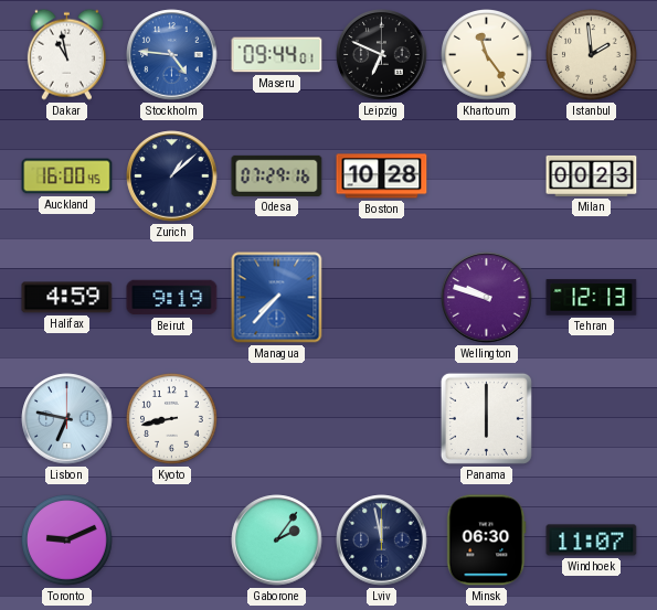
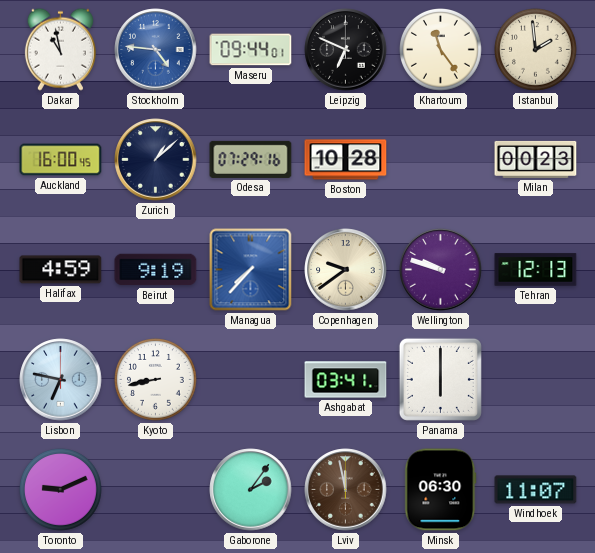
Copenhagen: none -> 9:39 (346, 270)
Ashgabat: none -> 03:41 (346, 380)
Lviv dial: navy -> brown (346, 490)
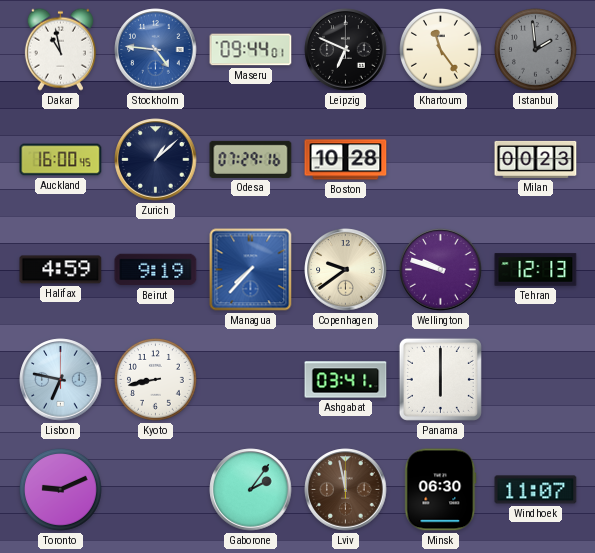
Istanbul dial: cream -> grey (536, 50)
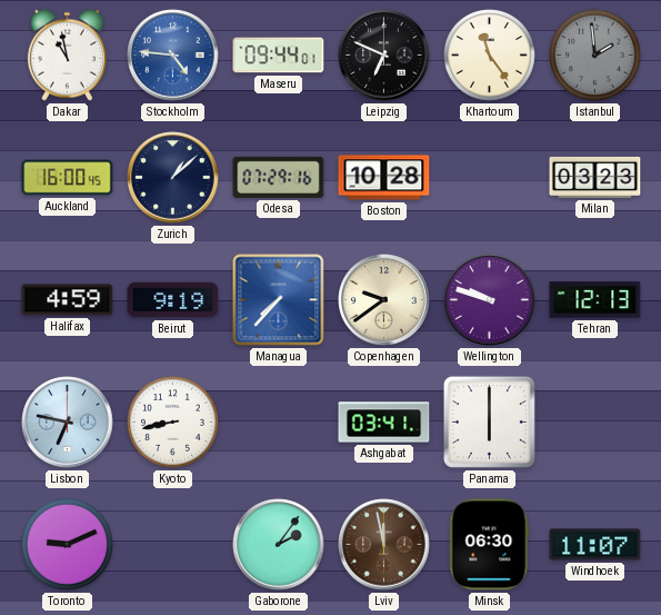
Milan: 00:23 -> 03:23 (595, 177)
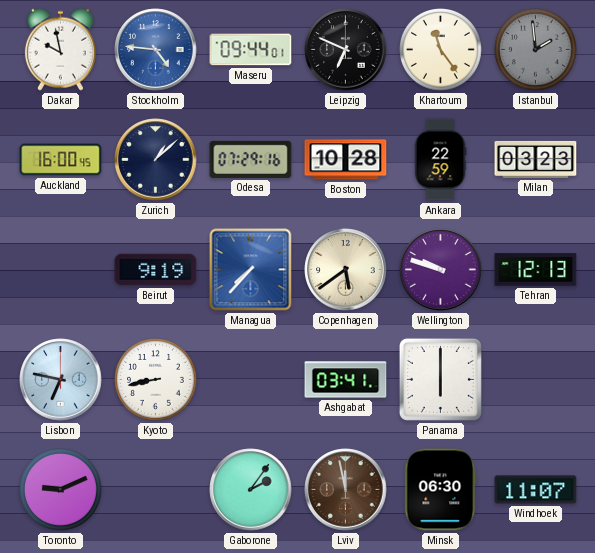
Dakar: 10:58 -> 9:58 (60, 49)
Ankara: none -> 22:59 (440, 160)
Halifax: 4:59 -> none (68, 300)
Copenhagen: 9:39 -> 5:39 (346, 270)
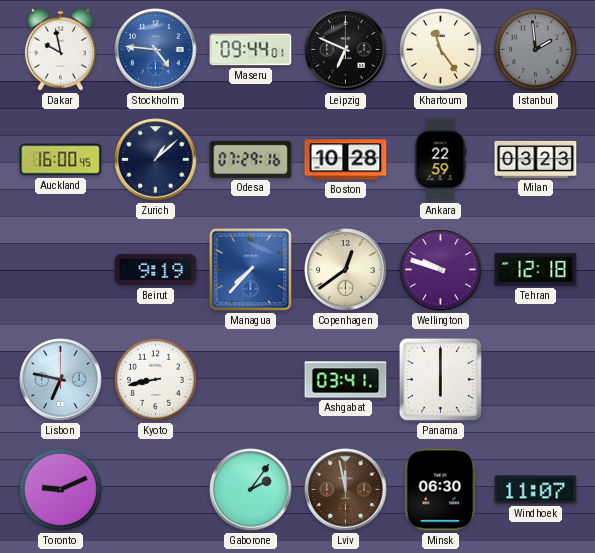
Copenhagen: 5:39 -> 12:39 (346, 270)
Tehran: 12:13 -> 12:18 (536, 270)
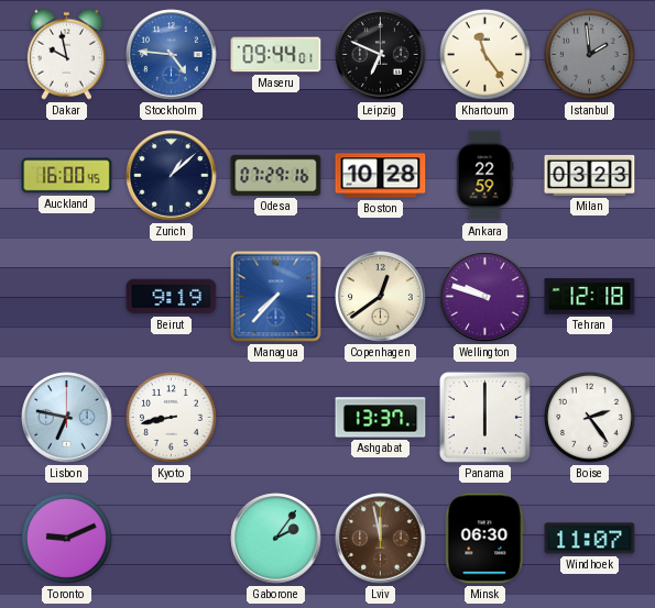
Ashgabat: 03:41 -> 13:37 (381, 418)
Boise: none -> 2:24 (590, 418)
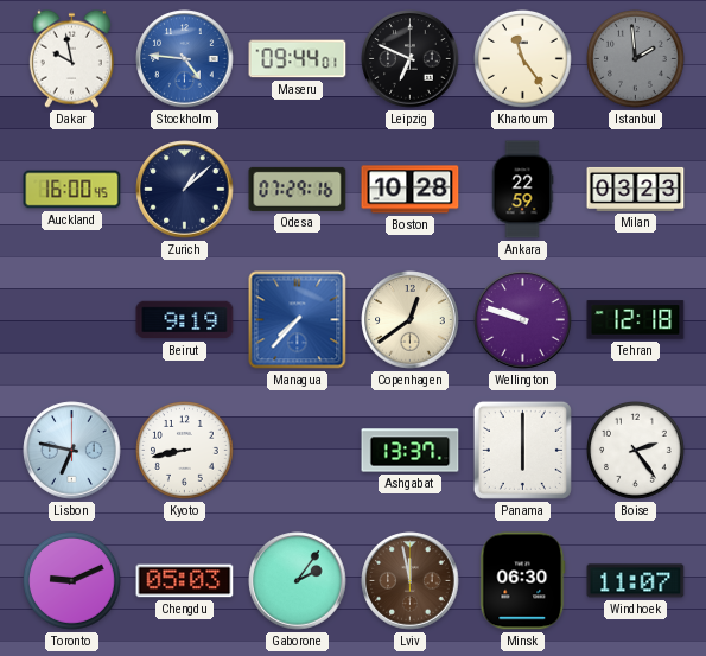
Chengdu: none -> 05:03 (185, 581)
